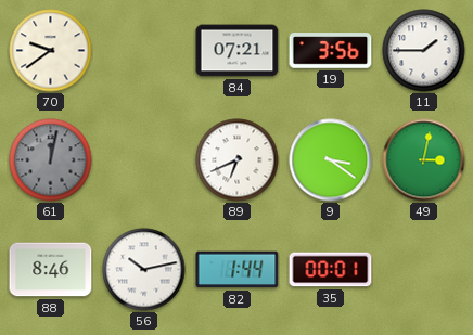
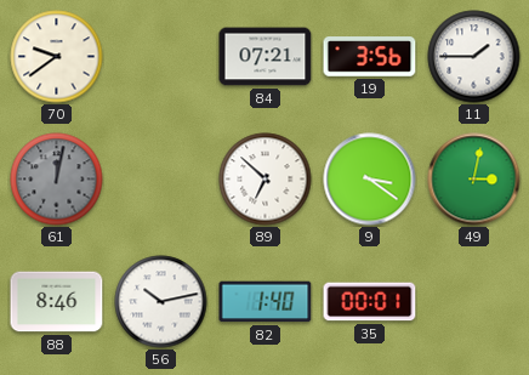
89: 6:41 -> 6:52 (266, 180)
82: 1:44 -> 1:40 (266, 302)
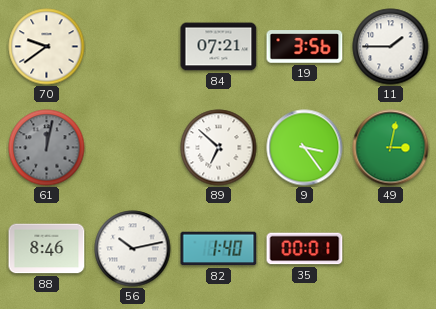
9: 3:21 -> 3:24 (305, 148)
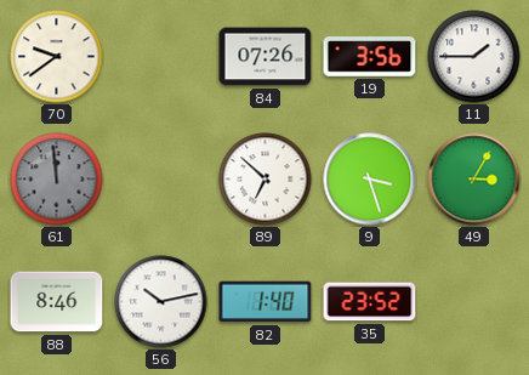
84: 07:21 -> 07:26 (266, 57)
61: 12:02 -> 11:59 (57, 180)
9: 3:24 -> 3:27 (370, 180)
49: 3:02 -> 3:05 (474, 180)
35: 00:01 -> 23:52 (370, 302)
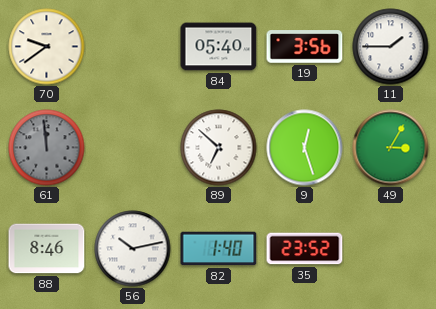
84: 07:26 -> 05:40 (219, 47)
9: 3:27 -> 12:27 (305, 148)
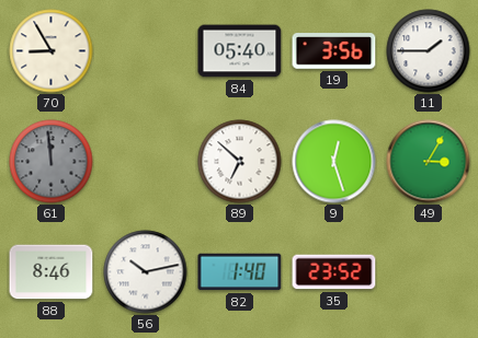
70: 9:39 -> 8:55 (52, 51)
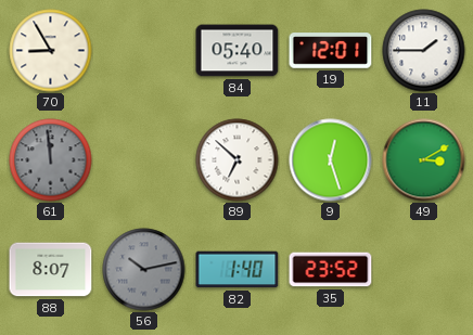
19: 3:56 -> 12:01 (331, 51)
49: 3:05 -> 3:10 (424, 160)
88: 8:46 -> 8:07 (51, 270)
56 dial: white -> grey (144, 270)
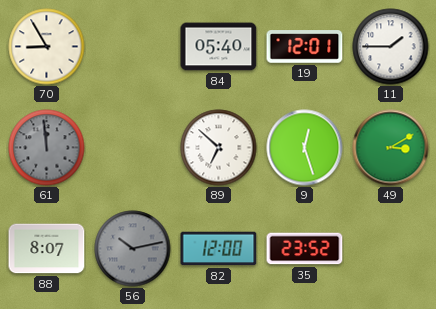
82: 1:40 -> 12:00 (219, 249)
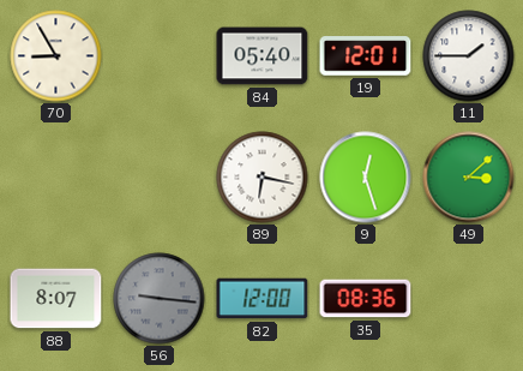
61: 11:59 -> none (47, 148)
89: 6:52 -> 6:17 (263, 178)
49: 3:10 -> 3:08 (469, 178)
56: 10:13 -> 9:16 (160, 299)
35: 23:52 -> 08:36 (366, 299)
